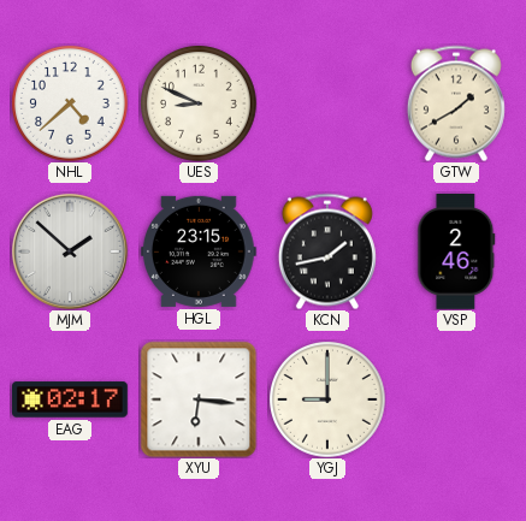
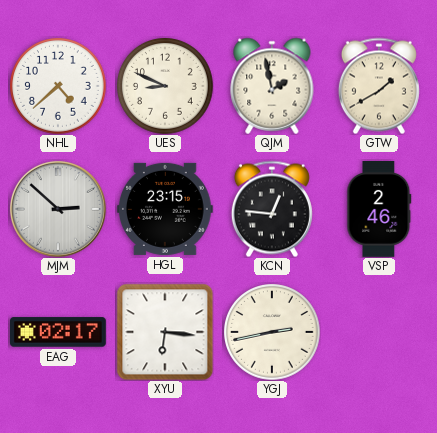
QJM: none -> 1:58 (272, 86)
MJM: 1:52 -> 2:52 (58, 209)
KCN: 1:43 -> 12:46 (272, 209)
YGJ: 9:00 -> 2:43 (272, 332)
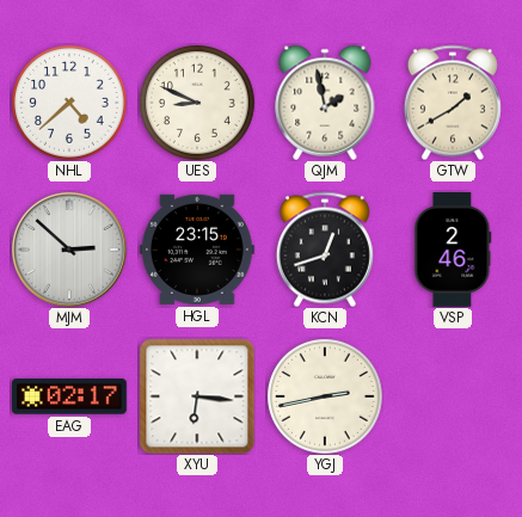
KCN: 12:46 -> 12:42 (325, 250)
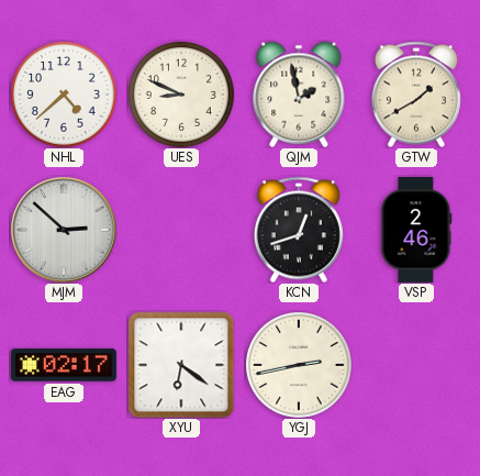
HGL: 23:15 -> none (197, 250)
XYU: 6:16 -> 6:21 (181, 365)
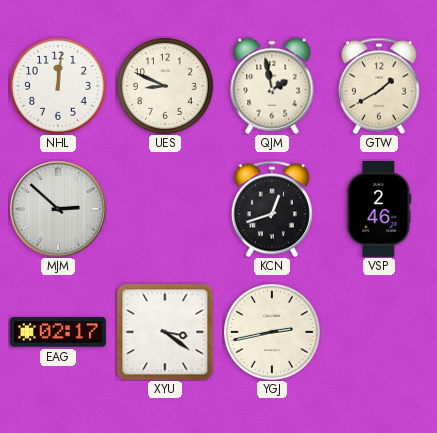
NHL: 4:38 -> 12:01 (58, 86)
XYU: 6:21 -> 3:21 (165, 332)
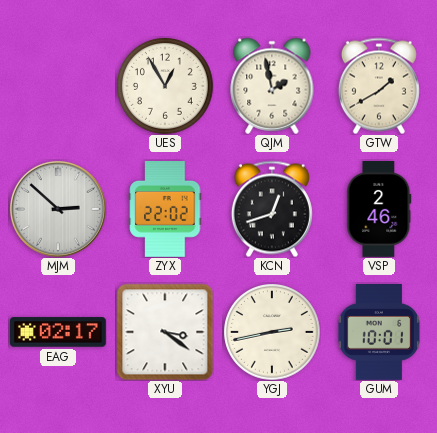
NHL: 12:01 -> none (58, 86)
UES: 8:49 -> 12:55 (165, 86)
ZYX: none -> 22:02 (165, 210)
GUM: none -> 10:01 (379, 333)
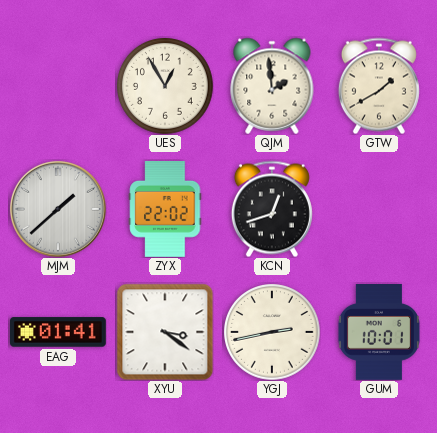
QJM: 1:58 -> 1:59 (272, 86)
MJM: 2:52 -> 1:38 (58, 209)
VSP: 2:46 -> none (379, 210)
EAG: 02:17 -> 01:41 (59, 332)
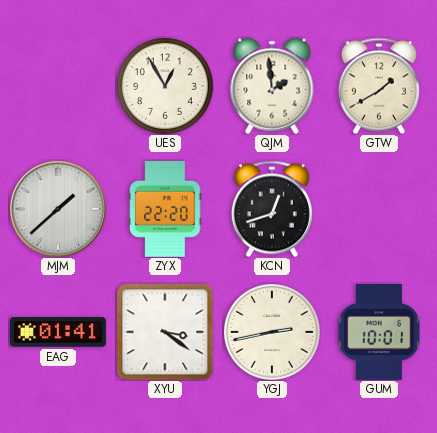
ZYX: 22:02 -> 22:20 (165, 210)
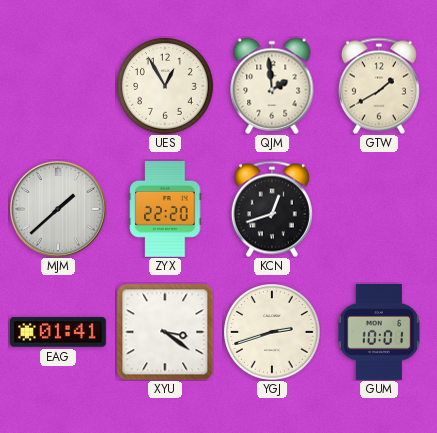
YGJ: 2:43 -> 2:42 (272, 332)
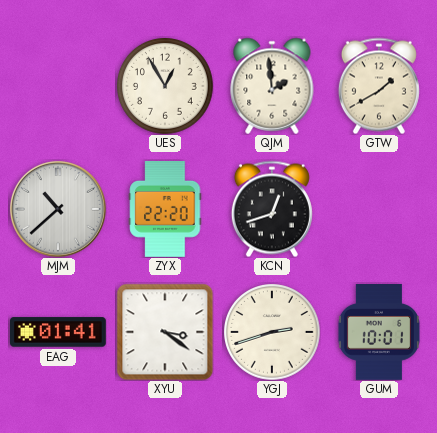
MJM: 1:38 -> 10:38 (58, 209)
